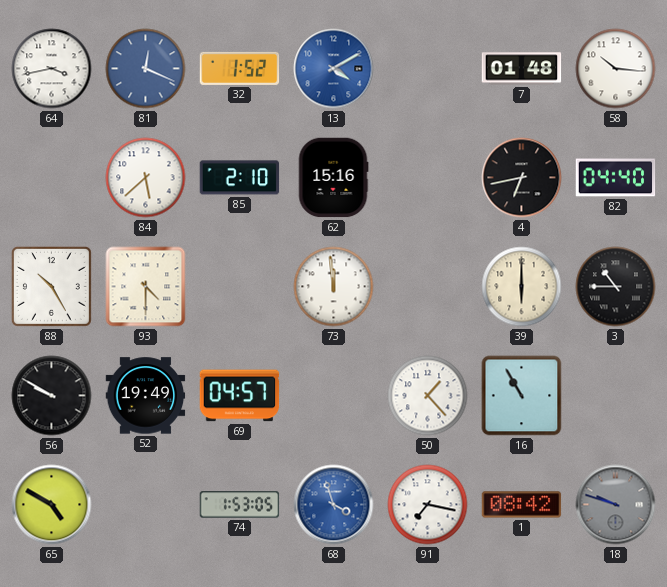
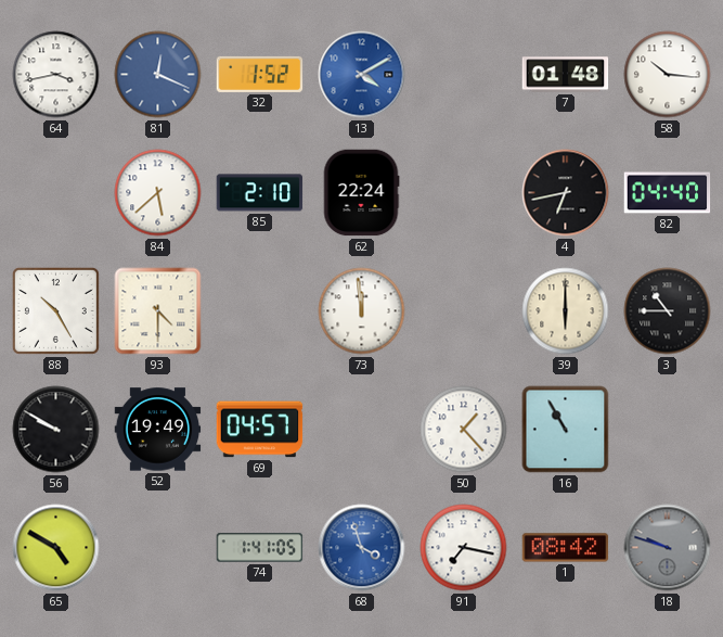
62: 15:16 -> 22:24 (361, 193)
74: 1:53 -> 1:41 (260, 548)
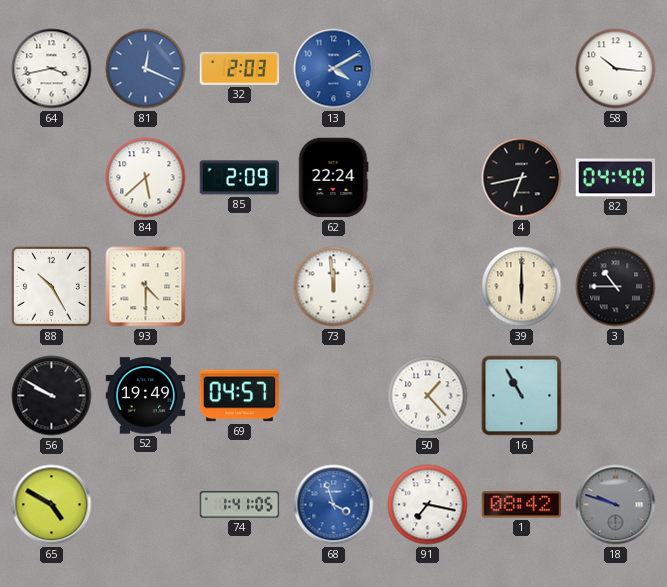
32: 1:52 -> 2:03 (240, 68)
7: 01:48 -> none (566, 75)
85: 2:10 -> 2:09 (240, 178)
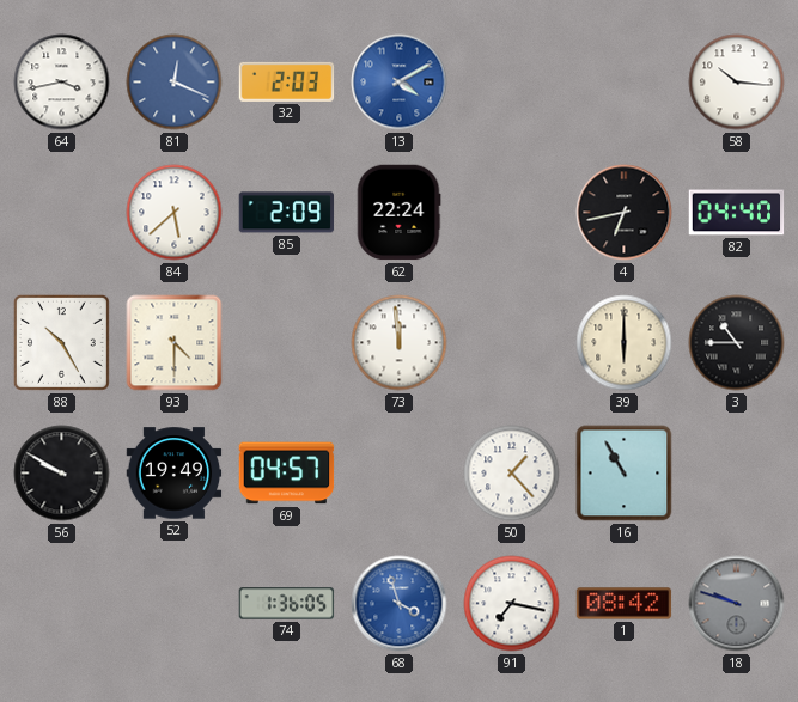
65: 4:50 -> none (52, 505)
74: 1:41 -> 1:36 (287, 604)
